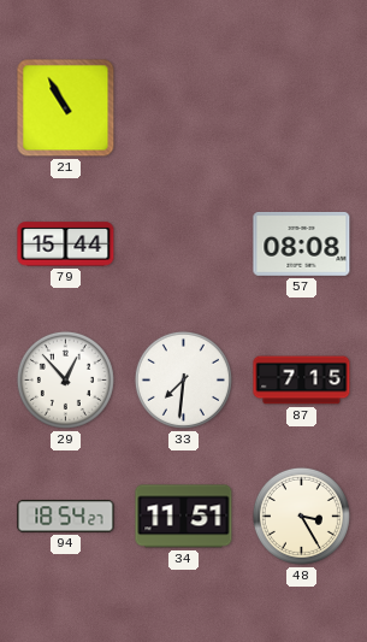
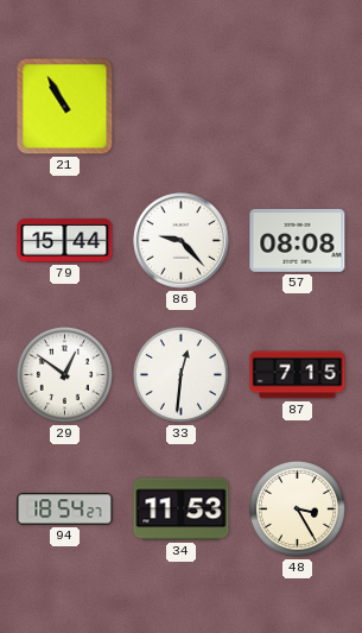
86: none -> 9:23 (182, 241)
29: 12:53 -> 12:51 (64, 374)
33: 7:31 -> 12:31 (180, 374)
34: 11:51 -> 11:53 (182, 509)
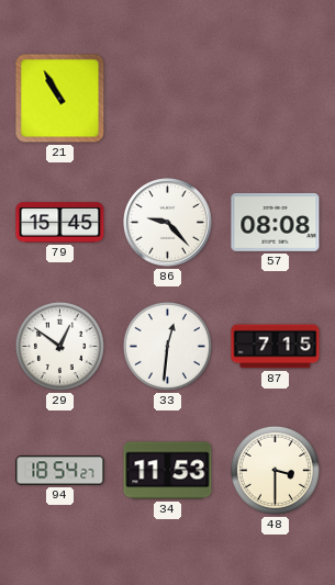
79: 15:44 -> 15:45 (60, 223)
48: 3:25 -> 3:30 (275, 470)
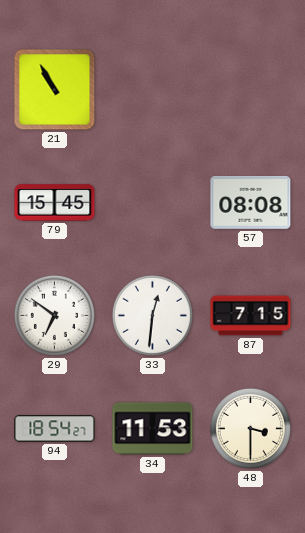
86: 9:23 -> none (168, 223)
29: 12:51 -> 6:51 (54, 315)
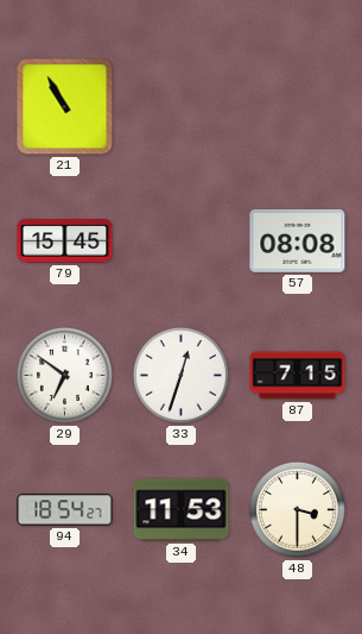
33: 12:31 -> 12:33 (180, 375)
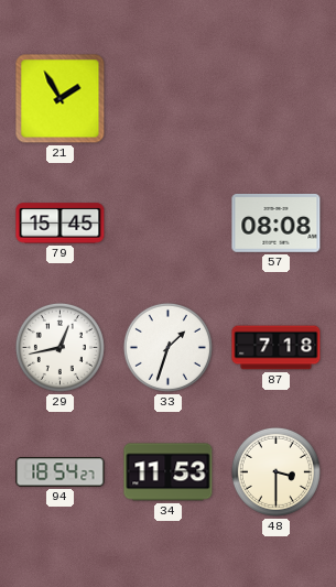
21: 10:55 -> 1:55 (61, 99)
29: 6:51 -> 12:43 (59, 347)
33: 12:33 -> 1:33 (167, 347)
87: 7:15 -> 7:18 (277, 348)
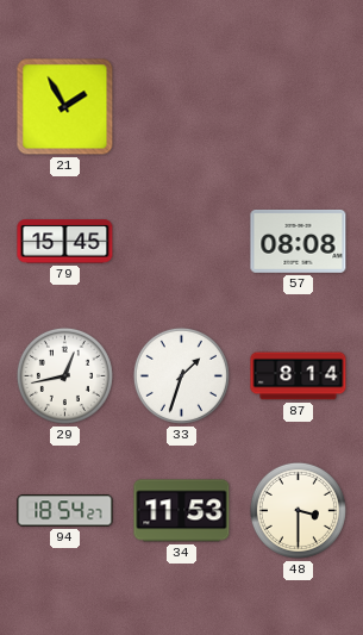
87: 7:18 -> 8:14 (299, 376)
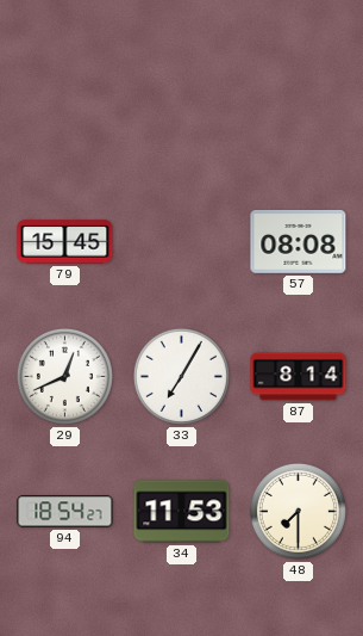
21: 1:55 -> none (65, 107)
29: 12:43 -> 12:41 (64, 376)
33: 1:33 -> 7:05 (181, 376)
48: 3:30 -> 7:30 (298, 511)
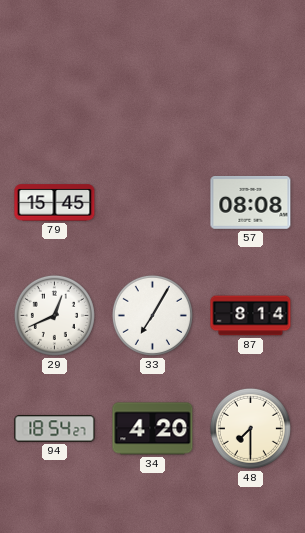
34: 11:53 -> 4:20 (153, 429)
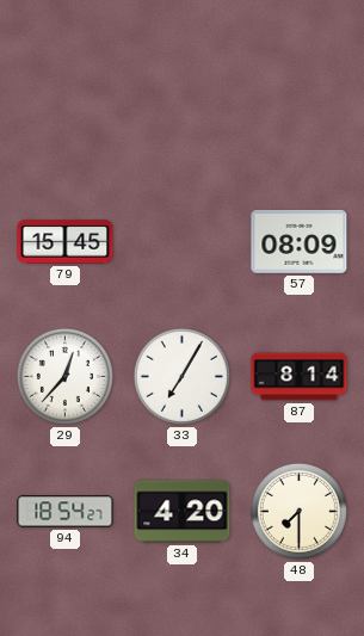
57: 08:08 -> 08:09 (300, 241)
29: 12:41 -> 12:37 (64, 376)
